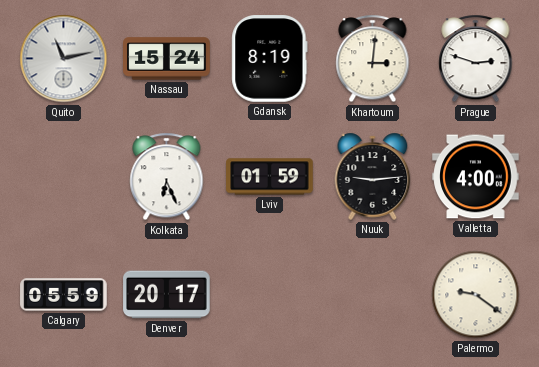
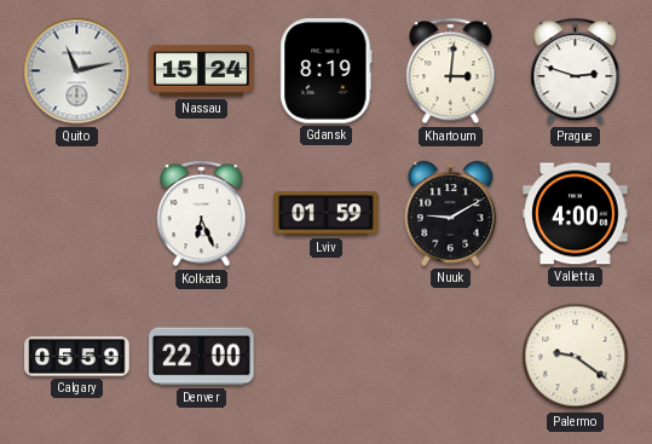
Nuuk: 9:14 -> 9:10 (451, 213)
Denver: 20:17 -> 22:00 (202, 357)
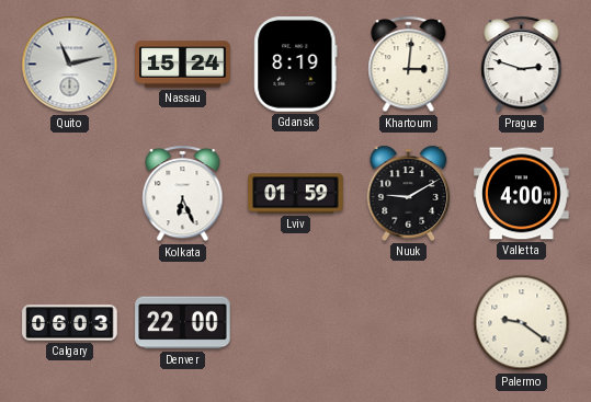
Calgary: 05:59 -> 06:03 (70, 323)
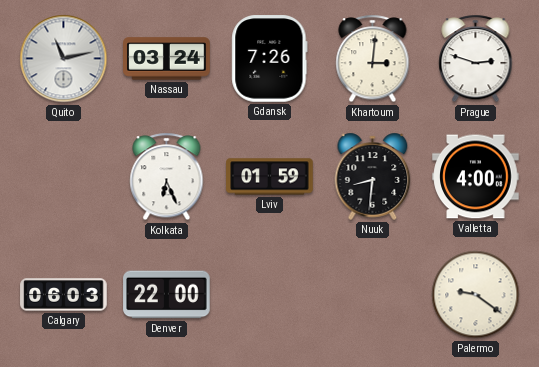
Nassau: 15:24 -> 03:24 (167, 59)
Gdansk: 8:19 -> 7:26 (270, 59)
Nuuk: 9:10 -> 8:31 (373, 176)
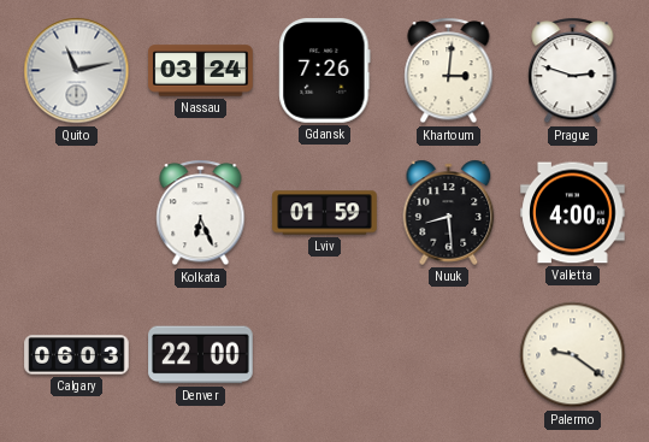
Nuuk: 8:31 -> 8:29 (449, 212)
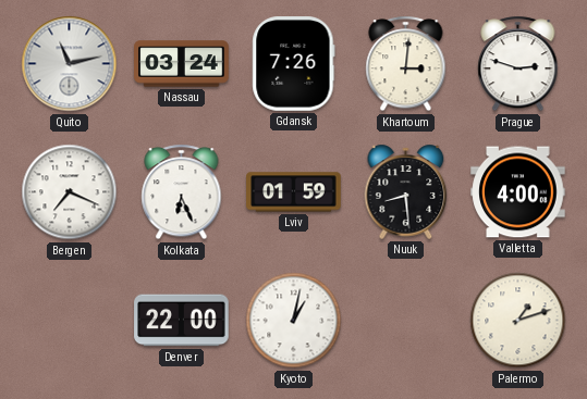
Bergen: none -> 7:19 (70, 192)
Calgary: 06:03 -> none (77, 355)
Kyoto: none -> 1:02 (294, 321)
Palermo: 9:21 -> 1:12 (518, 321)
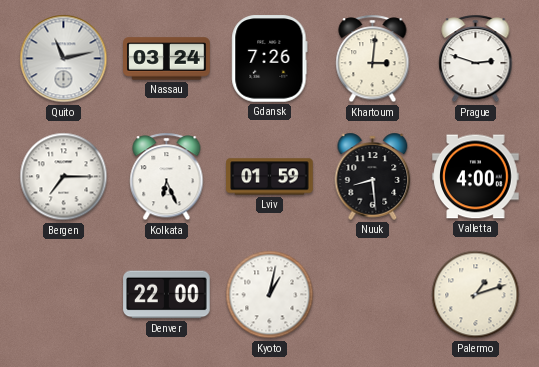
Bergen: 7:19 -> 7:15 (64, 177)
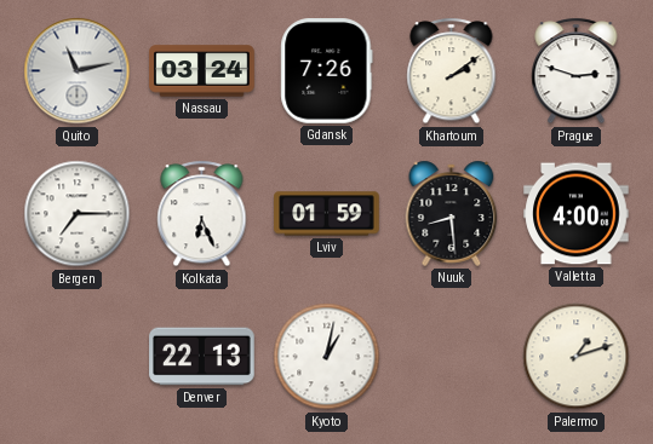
Khartoum: 3:01 -> 2:09 (452, 71)
Denver: 22:00 -> 22:13 (202, 357)
